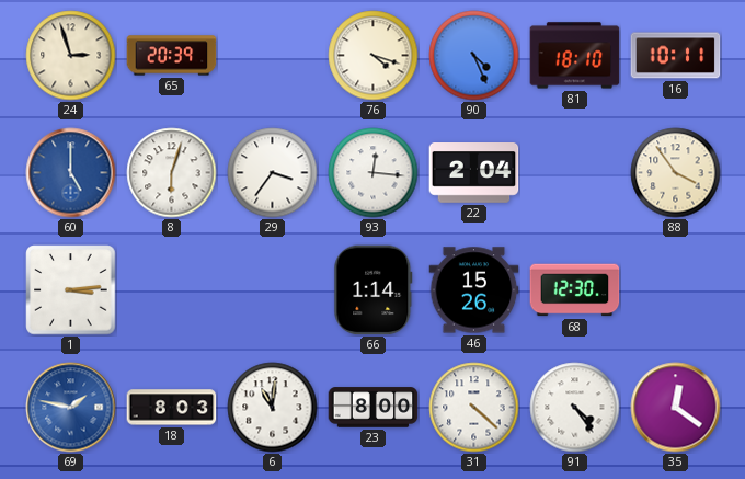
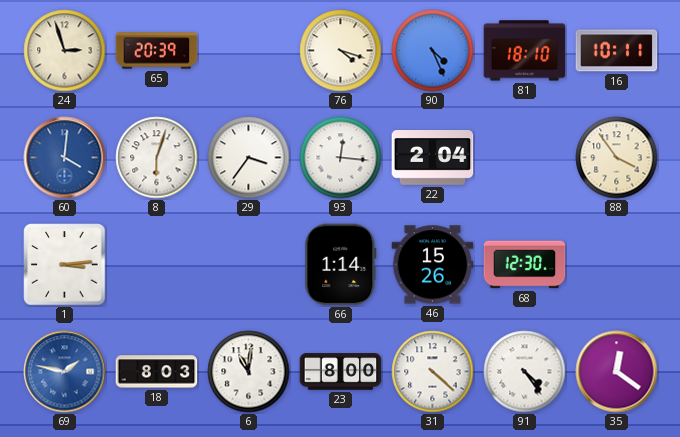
60: 5:00 -> 4:01 (65, 158)
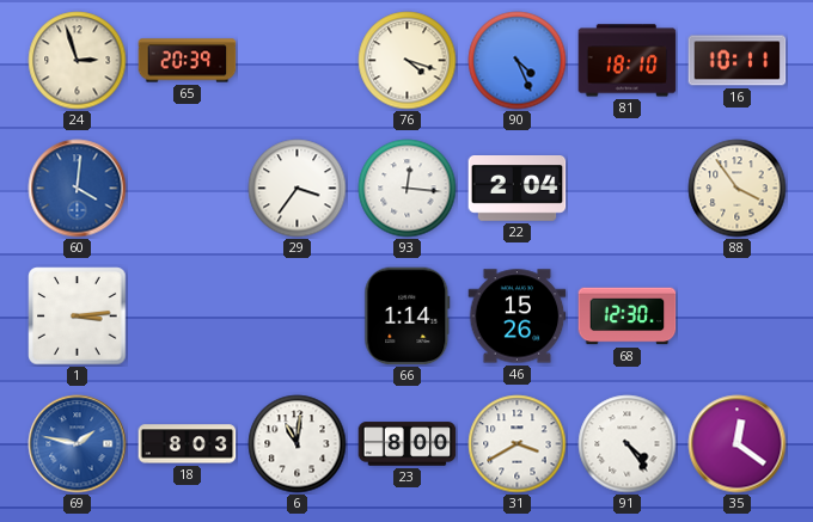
8: 6:03 -> none (157, 158)
31: 4:22 -> 3:40 (518, 444)
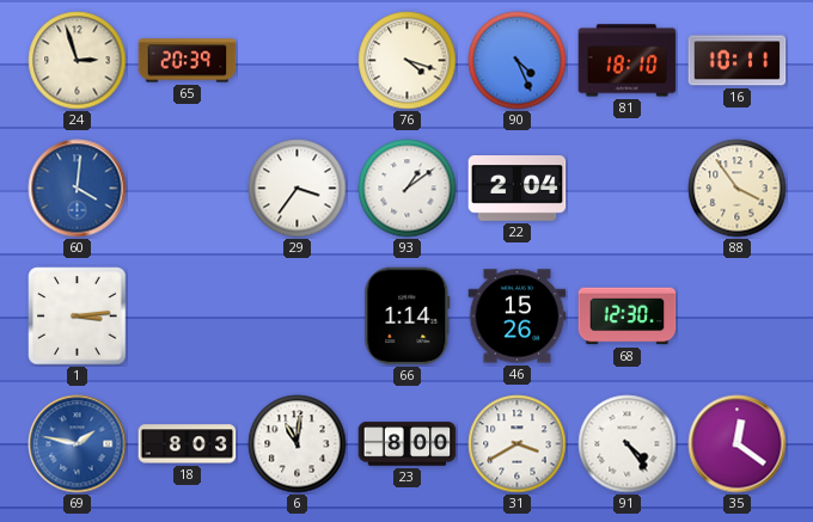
93: 12:16 -> 1:09 (408, 189)
